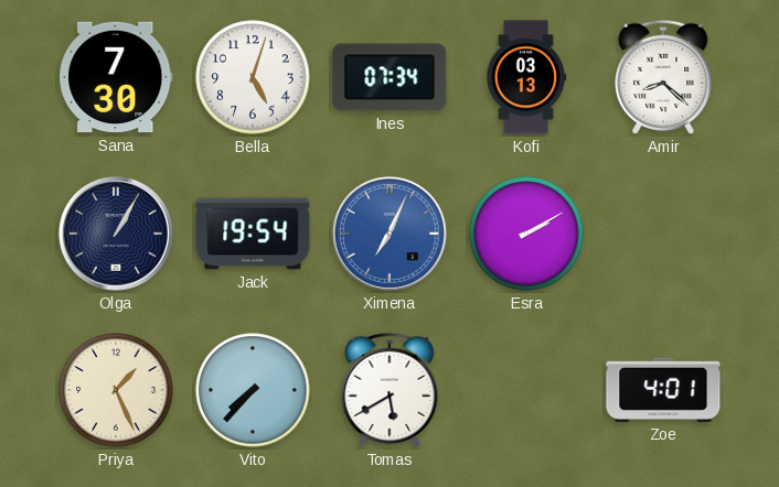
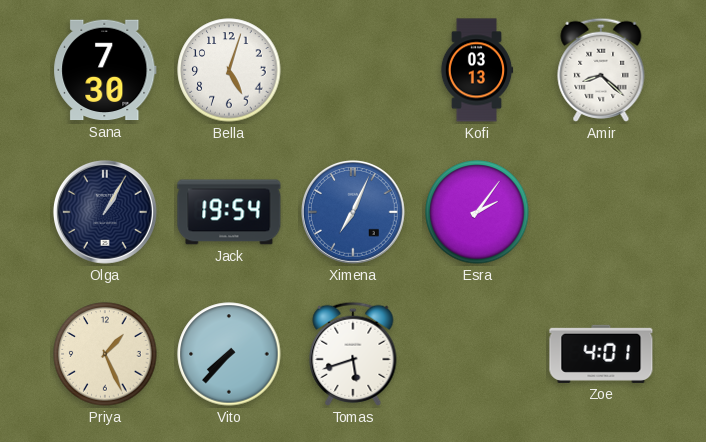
Ines: 07:34 -> none (390, 77)
Esra: 2:10 -> 2:06 (477, 212)
Tomas: 5:40 -> 5:42 (353, 354)
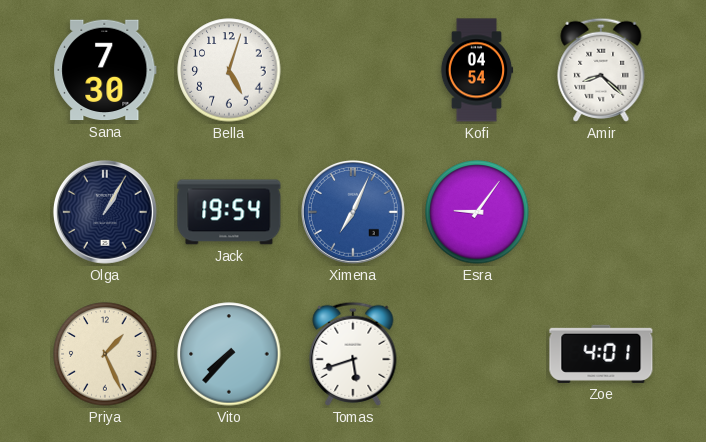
Kofi: 03:13 -> 04:54 (477, 70)
Esra: 2:06 -> 9:06 (477, 212)
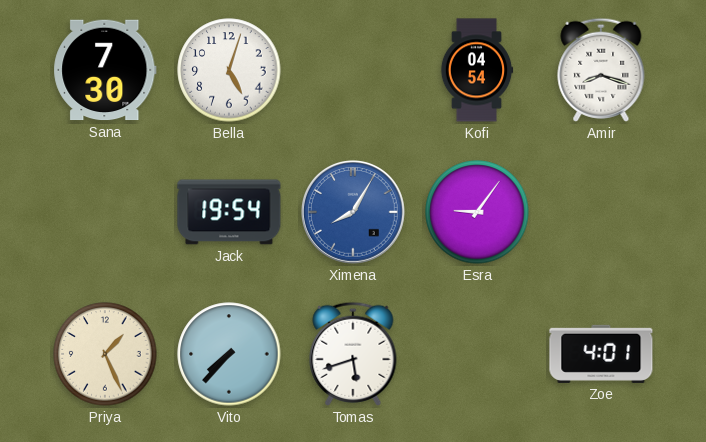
Amir: 8:22 -> 8:18 (601, 70)
Olga: 1:05 -> none (105, 212)
Ximena: 7:04 -> 8:05 (353, 212)
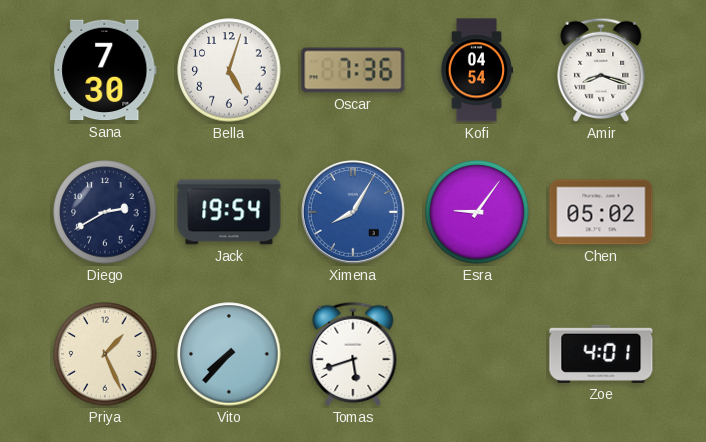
Oscar: none -> 7:36 (353, 70)
Diego: none -> 2:40 (105, 212)
Chen: none -> 05:02 (601, 212)
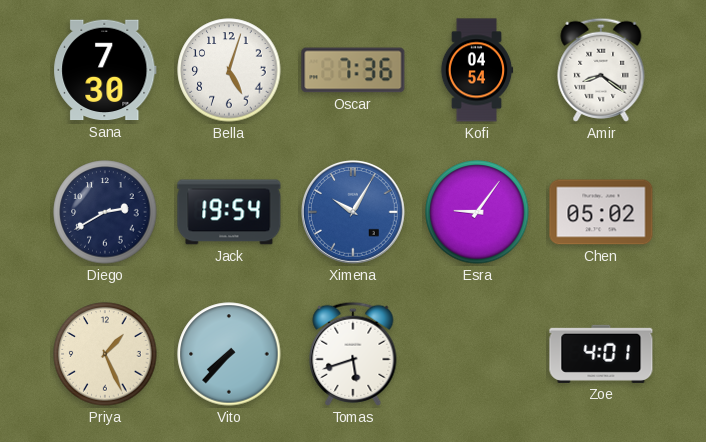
Amir: 8:18 -> 8:21 (601, 70)
Ximena: 8:05 -> 10:05 (353, 212)
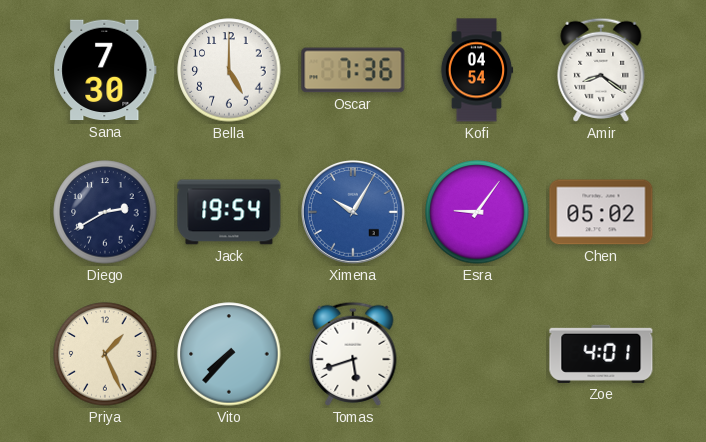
Bella: 5:03 -> 5:00 (229, 70)
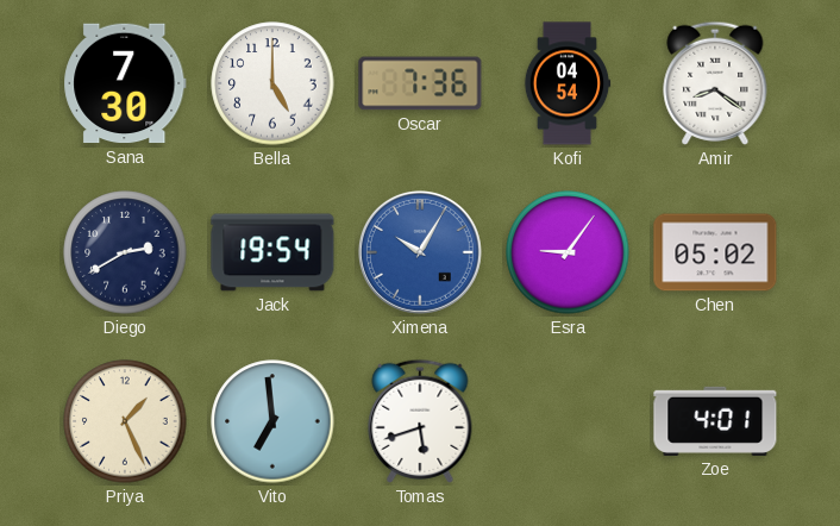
Vito: 7:37 -> 6:59 (272, 421)
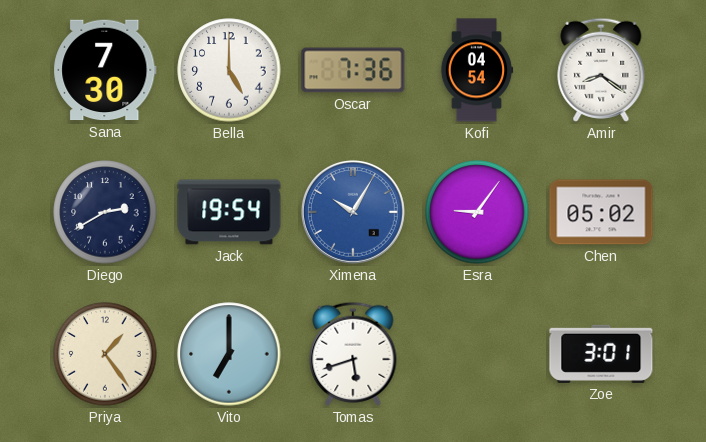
Priya: 1:26 -> 1:24 (105, 354)
Vito: 6:59 -> 7:00 (229, 354)
Zoe: 4:01 -> 3:01 (601, 354)
